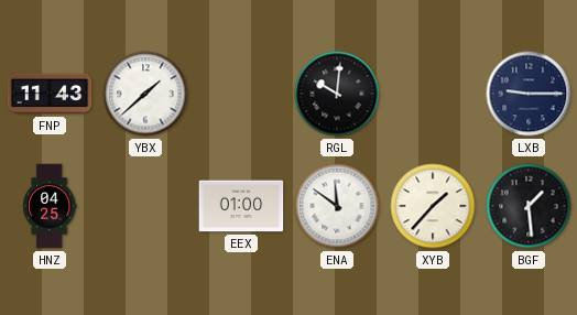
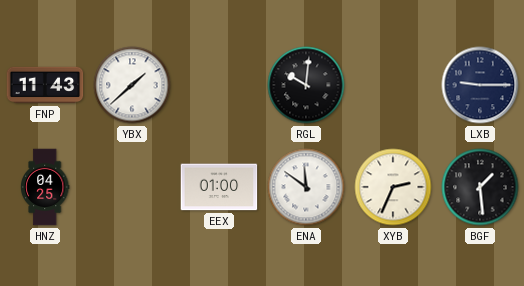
XYB: 1:37 -> 2:34 (393, 187)
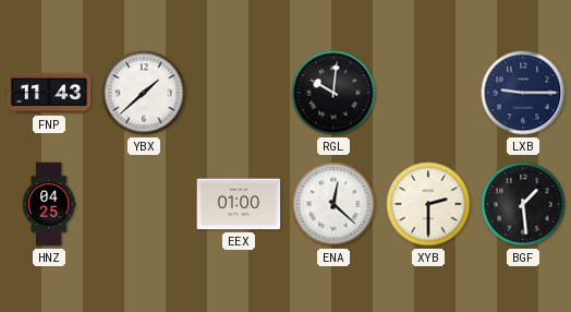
ENA: 11:51 -> 12:22 (333, 204)
XYB: 2:34 -> 2:30 (428, 204)
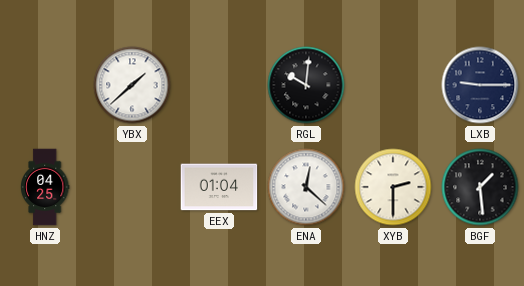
FNP: 11:43 -> none (49, 93)
EEX: 01:00 -> 01:04 (219, 187)
